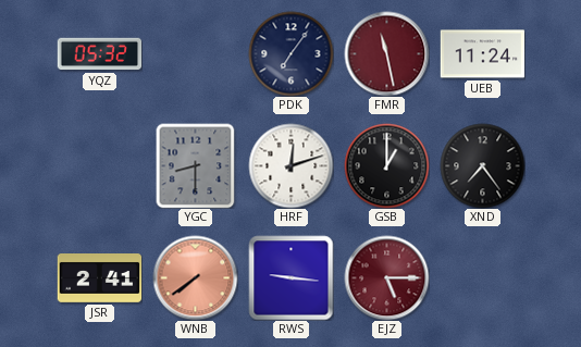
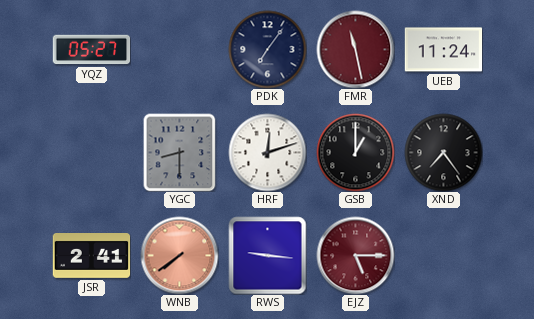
YQZ: 05:32 -> 05:27 (91, 50)
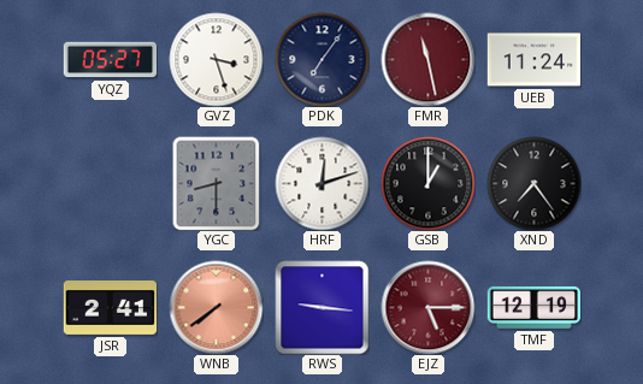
GVZ: none -> 3:27 (216, 59)
TMF: none -> 12:19 (533, 308)
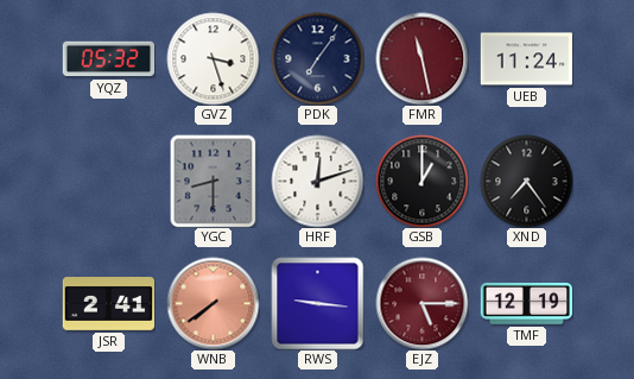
YQZ: 05:27 -> 05:32 (108, 59)
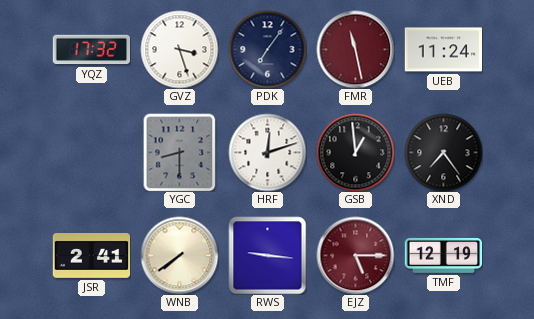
YQZ: 05:32 -> 17:32 (91, 50)
GSB: 1:00 -> 12:59 (355, 152)
WNB dial: salmon -> cream (179, 255)
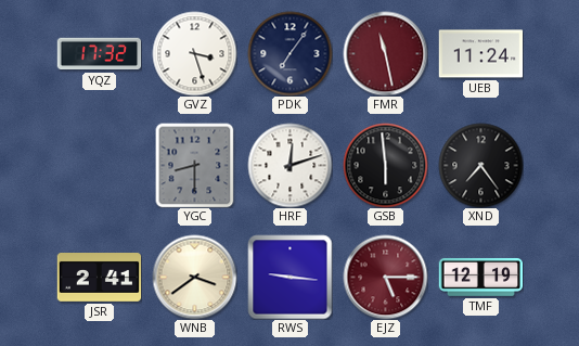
GSB: 12:59 -> 5:59 (385, 165)
WNB: 7:39 -> 3:39 (194, 277)
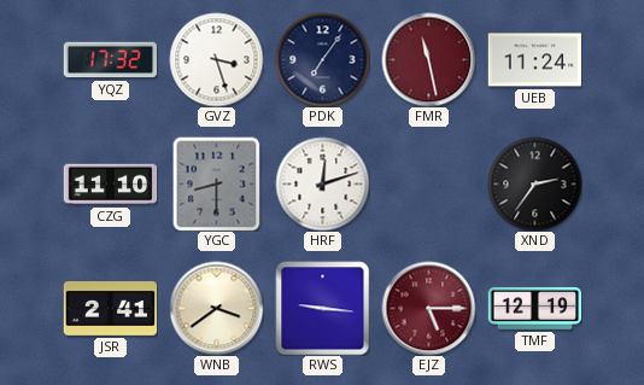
CZG: none -> 11:10 (110, 185)
GSB: 5:59 -> none (385, 165)
XND: 7:24 -> 2:36 (534, 183)
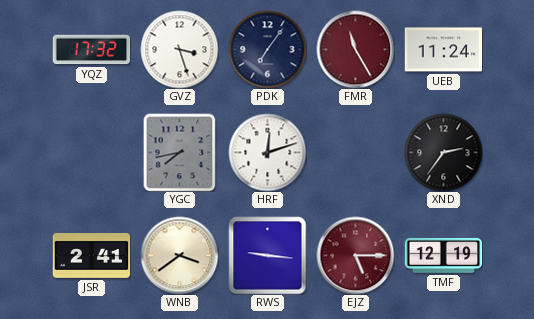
FMR: 11:28 -> 11:25 (355, 49)
CZG: 11:10 -> none (110, 185)
YGC: 8:30 -> 7:43 (180, 152)
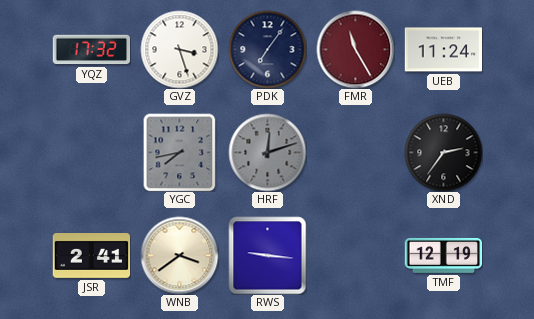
HRF dial: white -> grey (267, 152)
EJZ: 5:15 -> none (355, 255)
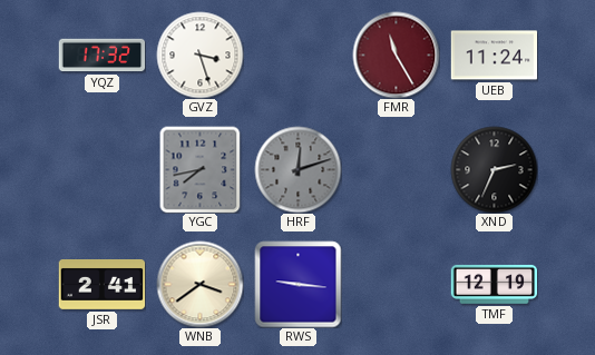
PDK: 7:06 -> none (267, 49)
XND: 2:36 -> 2:34 (494, 169)
